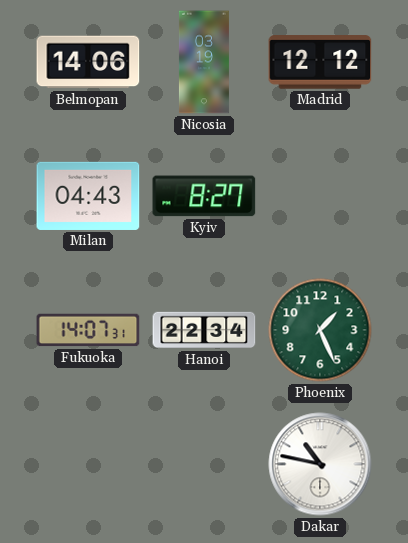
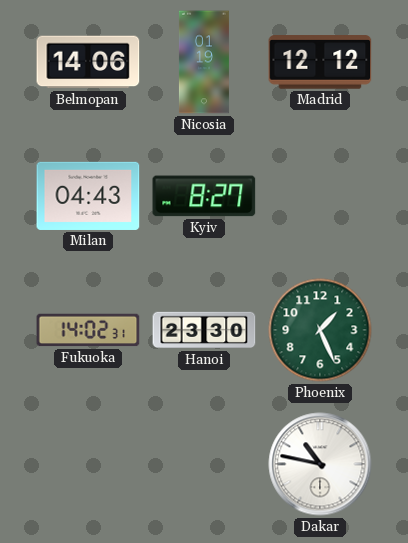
Nicosia: 03:19 -> 01:19 (204, 62)
Fukuoka: 14:07 -> 14:02 (88, 330)
Hanoi: 22:34 -> 23:30 (204, 330)
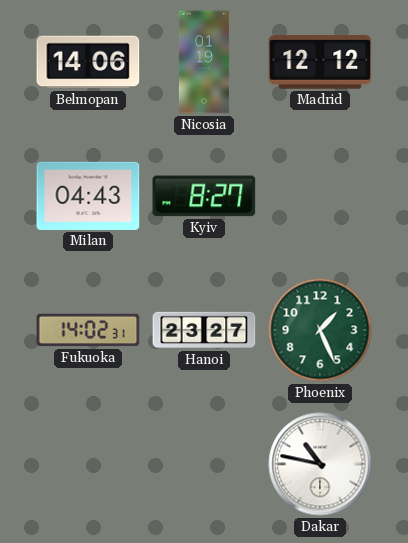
Hanoi: 23:30 -> 23:27 (204, 330)
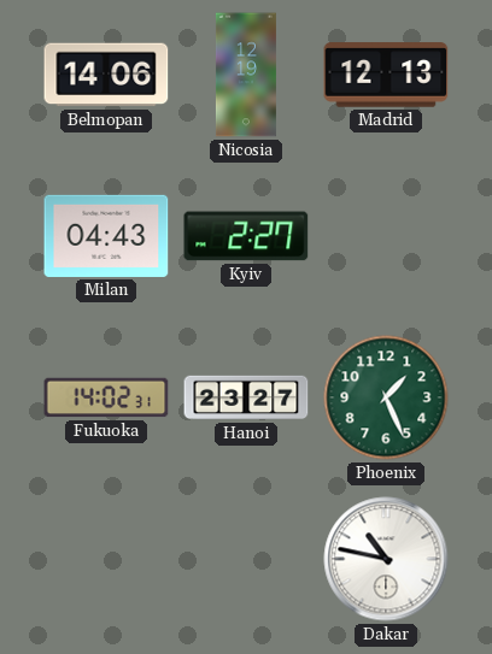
Nicosia: 01:19 -> 12:19 (246, 75)
Madrid: 12:12 -> 12:13 (386, 75)
Kyiv: 8:27 -> 2:27 (246, 236)
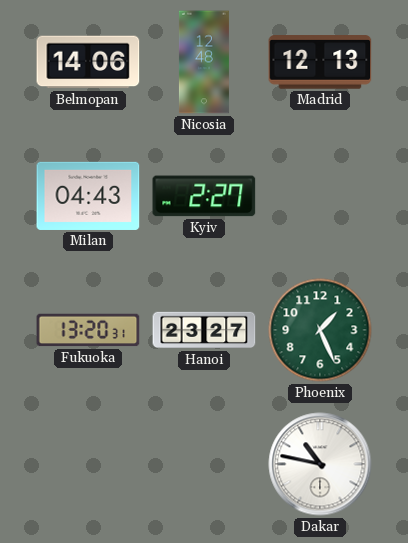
Nicosia: 12:19 -> 12:48 (204, 62)
Fukuoka: 14:02 -> 13:20 (88, 330)
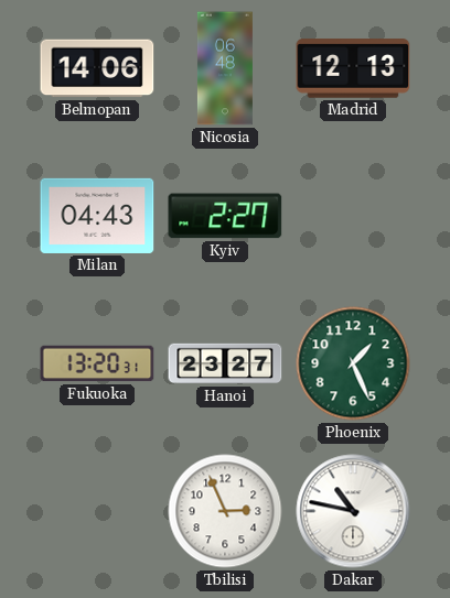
Nicosia: 12:48 -> 06:48 (225, 68)
Tbilisi: none -> 2:56 (225, 511)
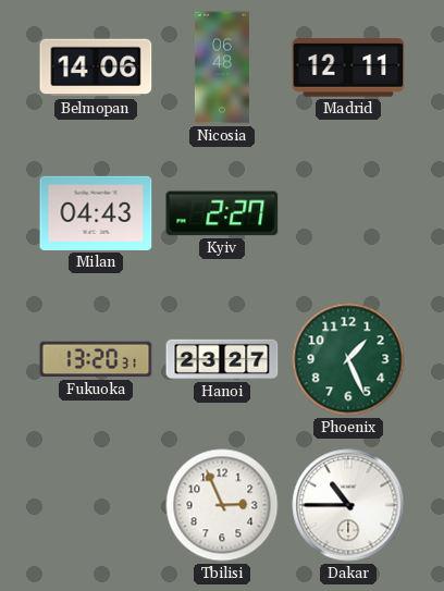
Madrid: 12:13 -> 12:11 (348, 67)
Dakar: 10:47 -> 10:45 (348, 505)
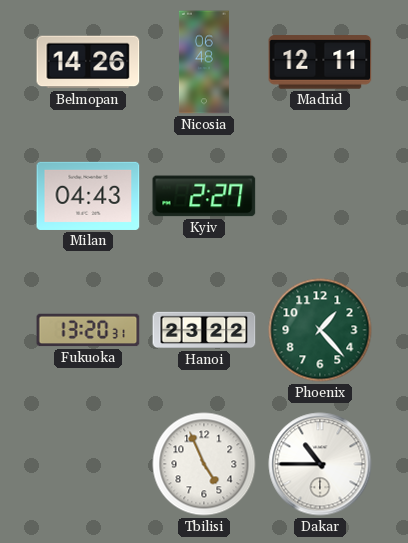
Belmopan: 14:06 -> 14:26 (88, 62)
Hanoi: 23:27 -> 23:22 (204, 330)
Phoenix: 1:26 -> 1:23 (320, 330)
Tbilisi: 2:56 -> 4:56 (204, 464)
